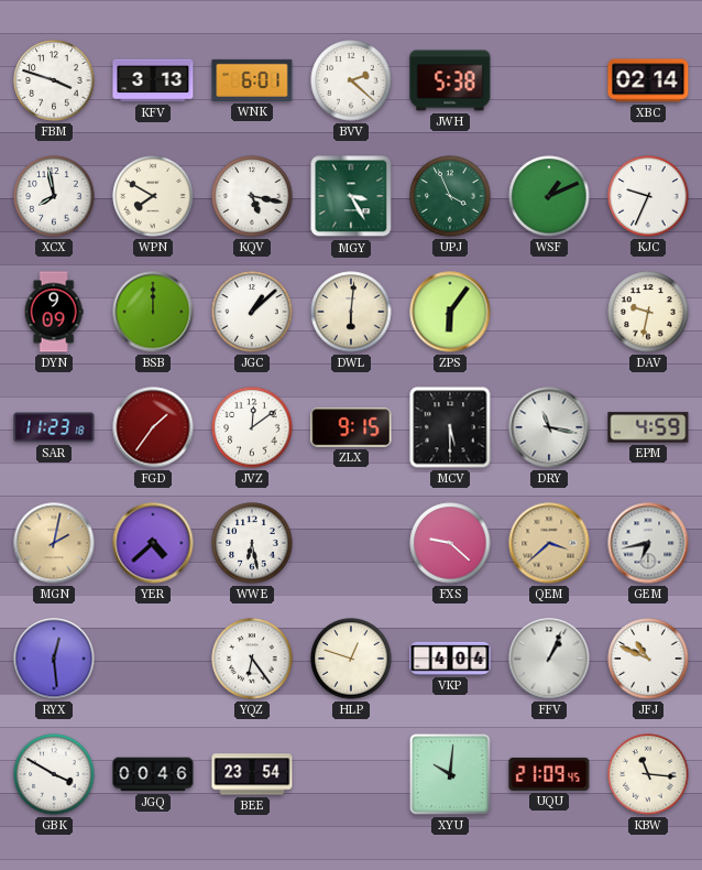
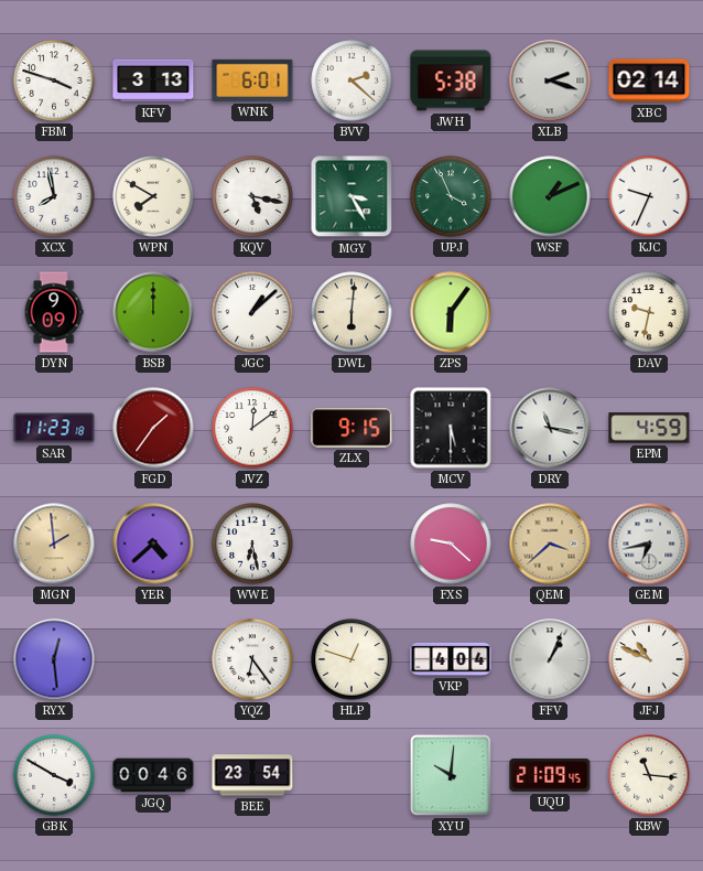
XLB: none -> 2:18 (550, 80)
MGN: 2:02 -> 1:59 (54, 544)
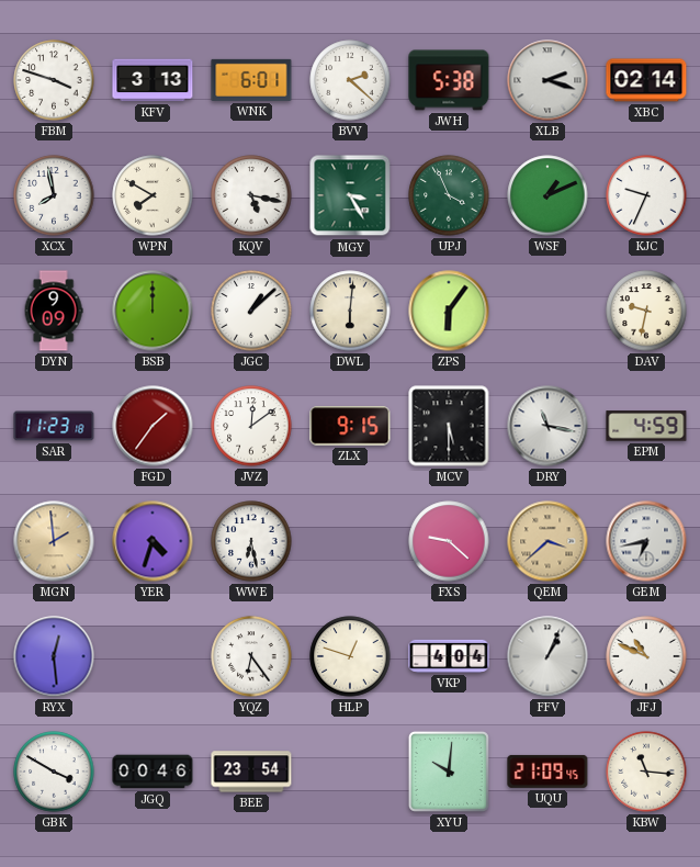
YER: 4:38 -> 4:33 (153, 541)
